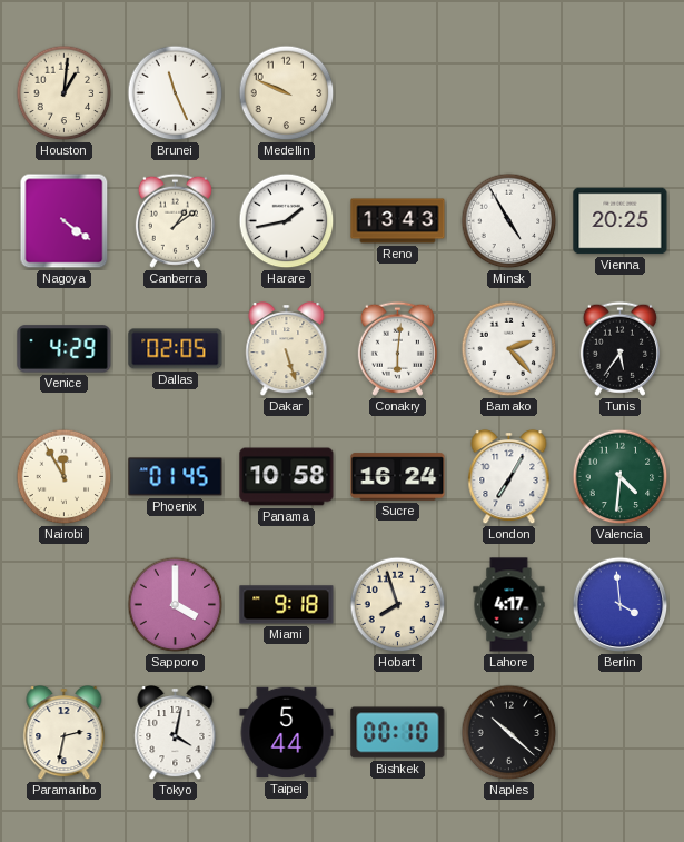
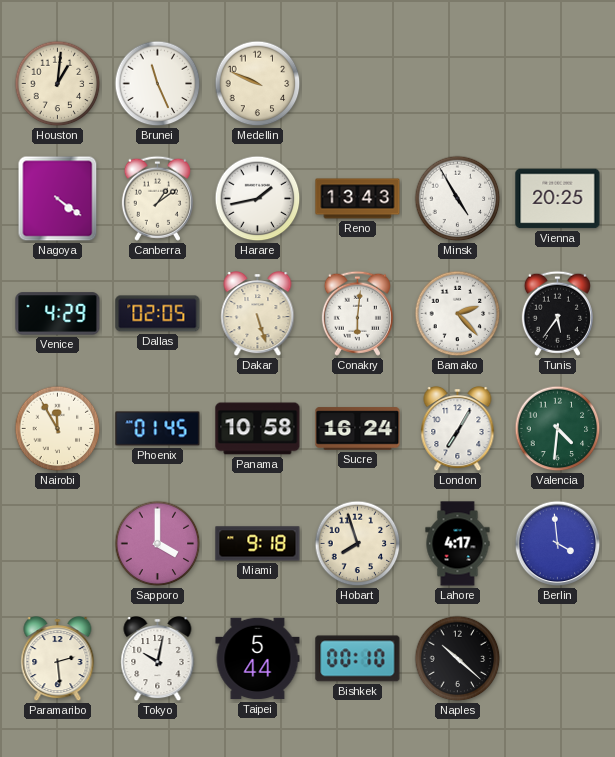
Paramaribo: 2:32 -> 2:29 (58, 660)
Tokyo: 4:02 -> 10:02 (158, 660)
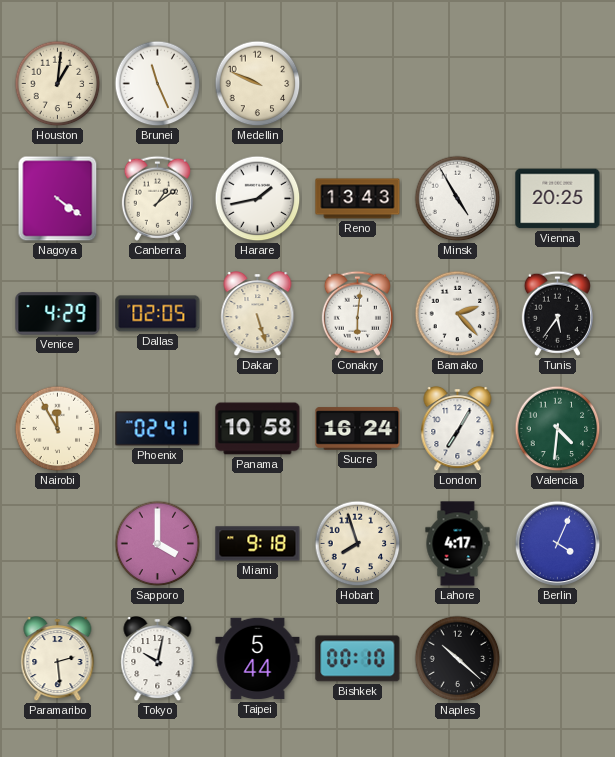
Phoenix: 01:45 -> 02:41 (158, 429)
Berlin: 3:59 -> 4:04 (558, 544)
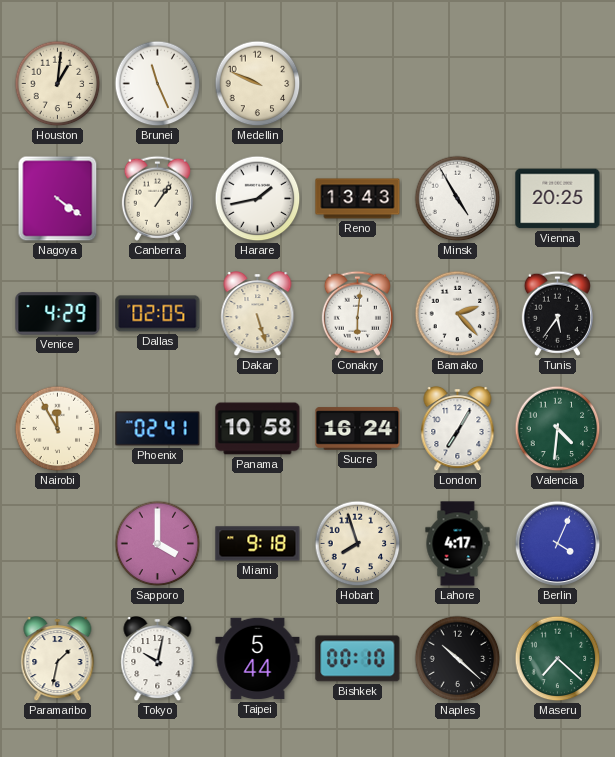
Canberra: 1:09 -> 1:06 (157, 198)
Paramaribo: 2:29 -> 1:32 (58, 660)
Maseru: none -> 7:22 (558, 659)
